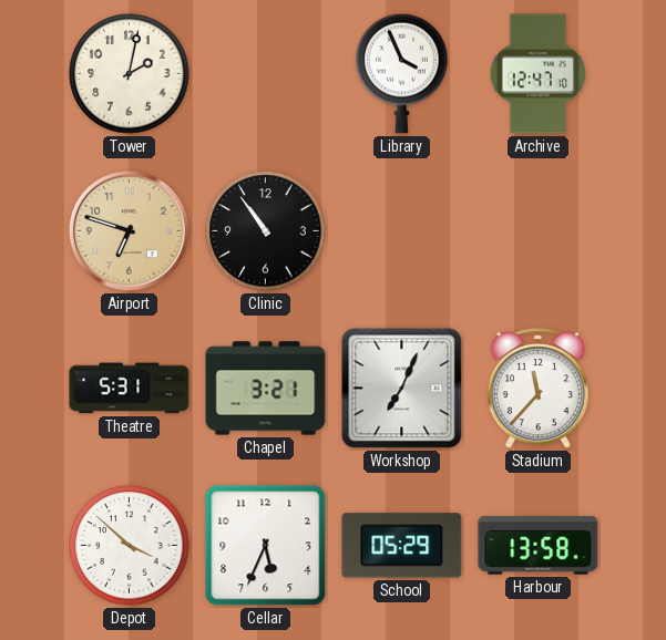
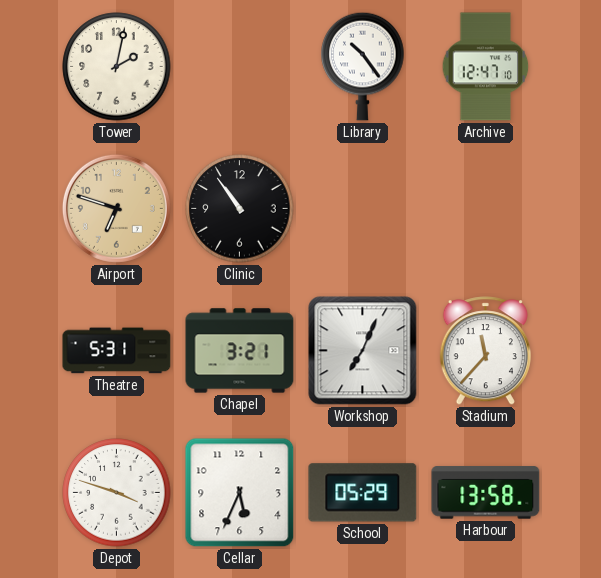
Library: 3:56 -> 10:24 (363, 66)
Depot: 3:52 -> 3:48 (117, 493)
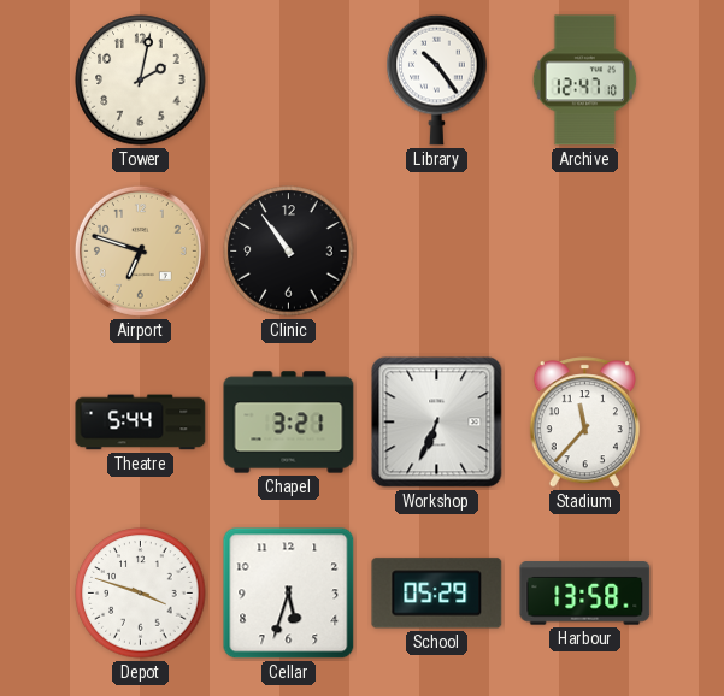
Theatre: 5:31 -> 5:44 (141, 423)
Workshop: 7:04 -> 6:34 (437, 423)
Cellar: 5:34 -> 5:33 (289, 594)
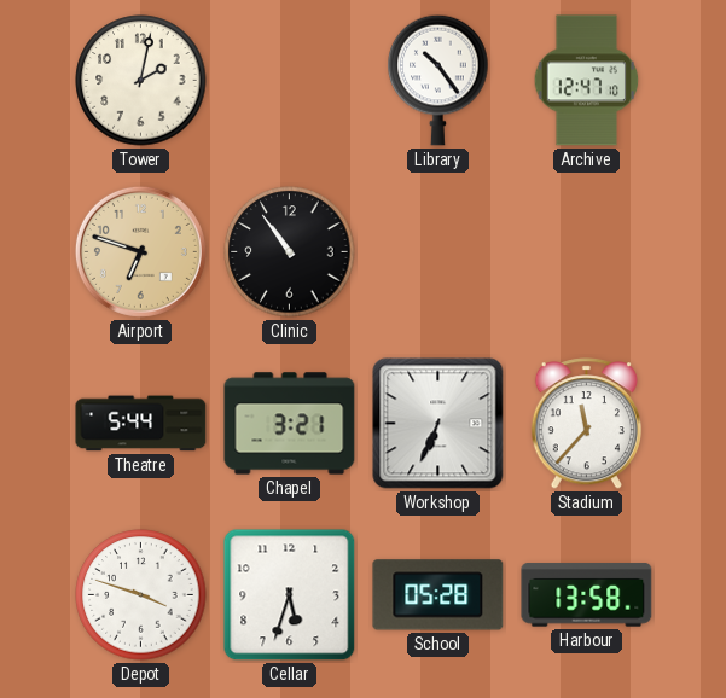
School: 05:29 -> 05:28 (438, 595)
